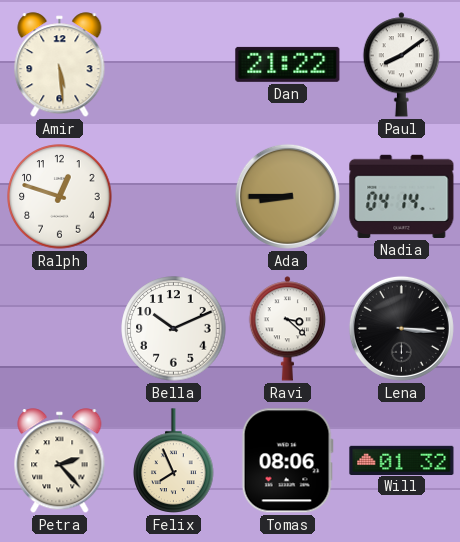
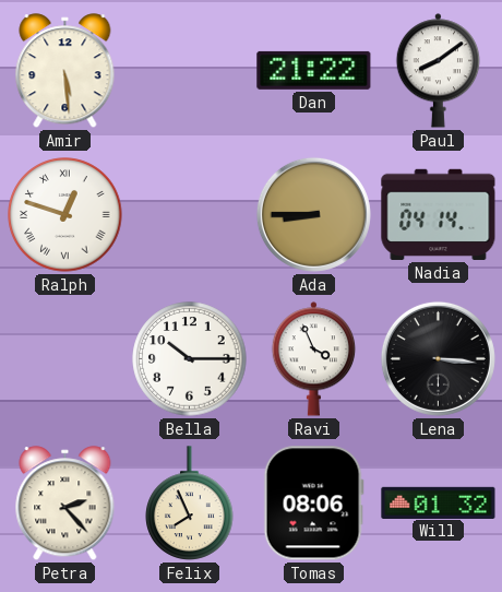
Ralph numerals: Arabic -> Roman (65, 215)
Bella: 10:11 -> 10:15 (190, 359)
Ravi: 3:22 -> 3:56 (314, 359)
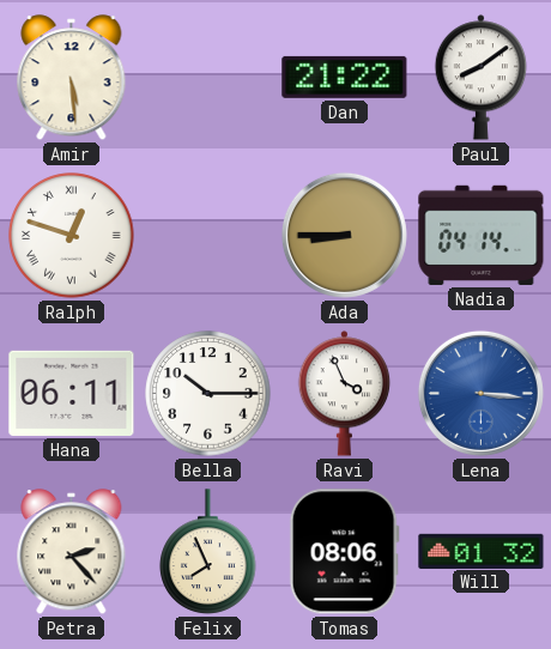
Hana: none -> 06:11 (72, 393)
Lena dial: black -> blue (480, 393)
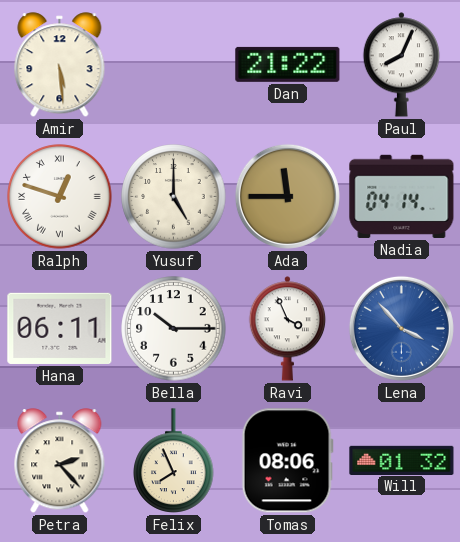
Paul: 8:09 -> 8:04 (402, 65)
Yusuf: none -> 5:00 (174, 197)
Ada: 8:45 -> 11:45 (287, 196)
Lena: 3:16 -> 3:53 (401, 328)
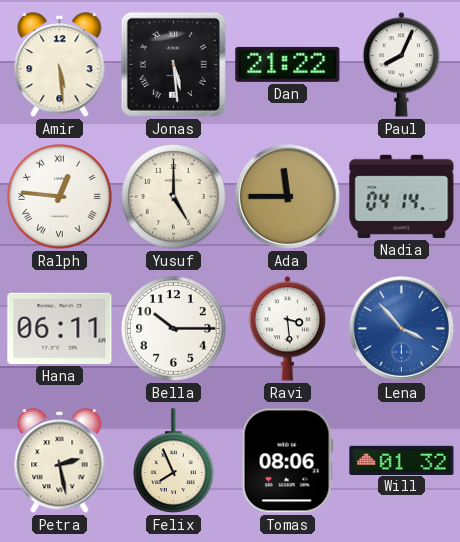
Jonas: none -> 5:29 (173, 64)
Ralph: 12:48 -> 12:46 (60, 197)
Ravi: 3:56 -> 3:29 (288, 329)
Petra: 2:23 -> 2:28 (60, 461)
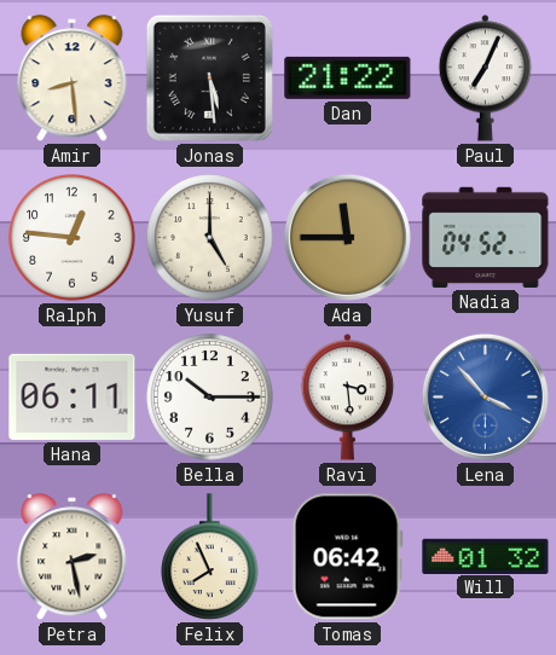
Amir: 5:29 -> 8:29 (73, 79)
Paul: 8:04 -> 7:04 (486, 79)
Ralph numerals: Roman -> Arabic (73, 238)
Nadia: 04:14 -> 04:52 (486, 237)
Tomas: 08:06 -> 06:42 (347, 557)
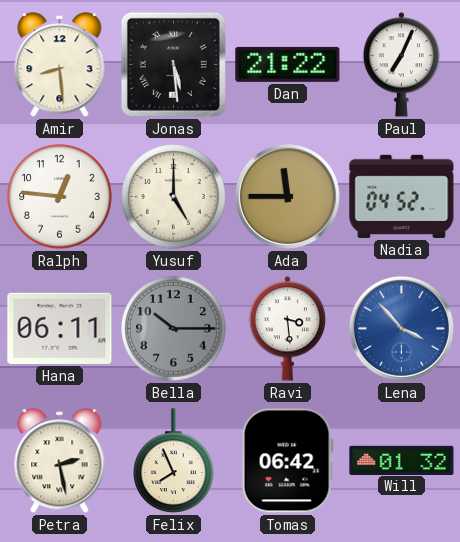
Bella dial: white -> grey (174, 329)
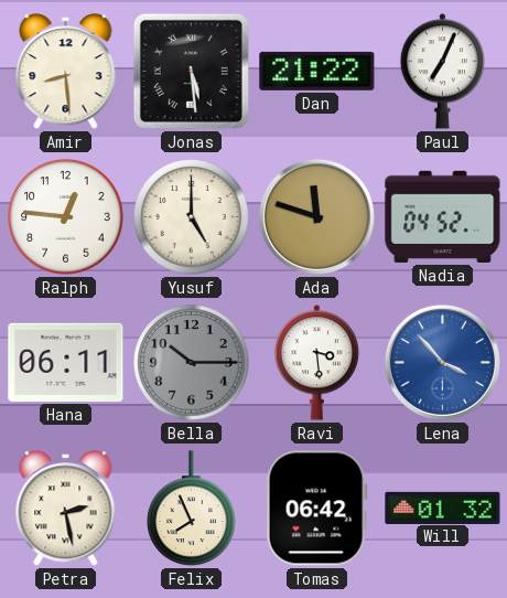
Ada: 11:45 -> 11:48 (316, 216)
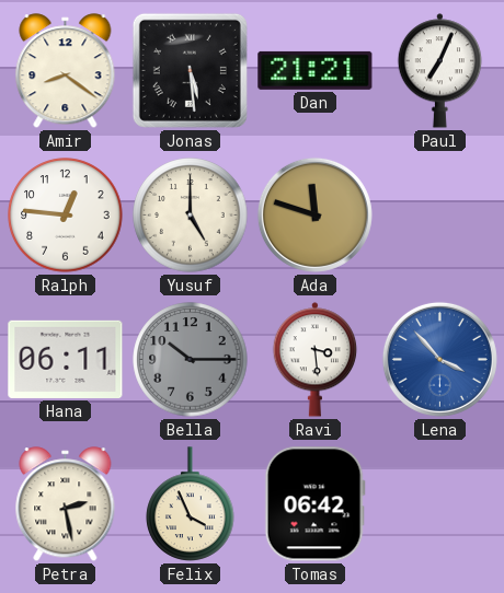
Amir: 8:29 -> 8:21 (66, 71)
Dan: 21:22 -> 21:21 (316, 70)
Nadia: 04:52 -> none (443, 216)
Felix: 7:56 -> 3:56 (191, 504)
Will: 01:32 -> none (443, 508)
